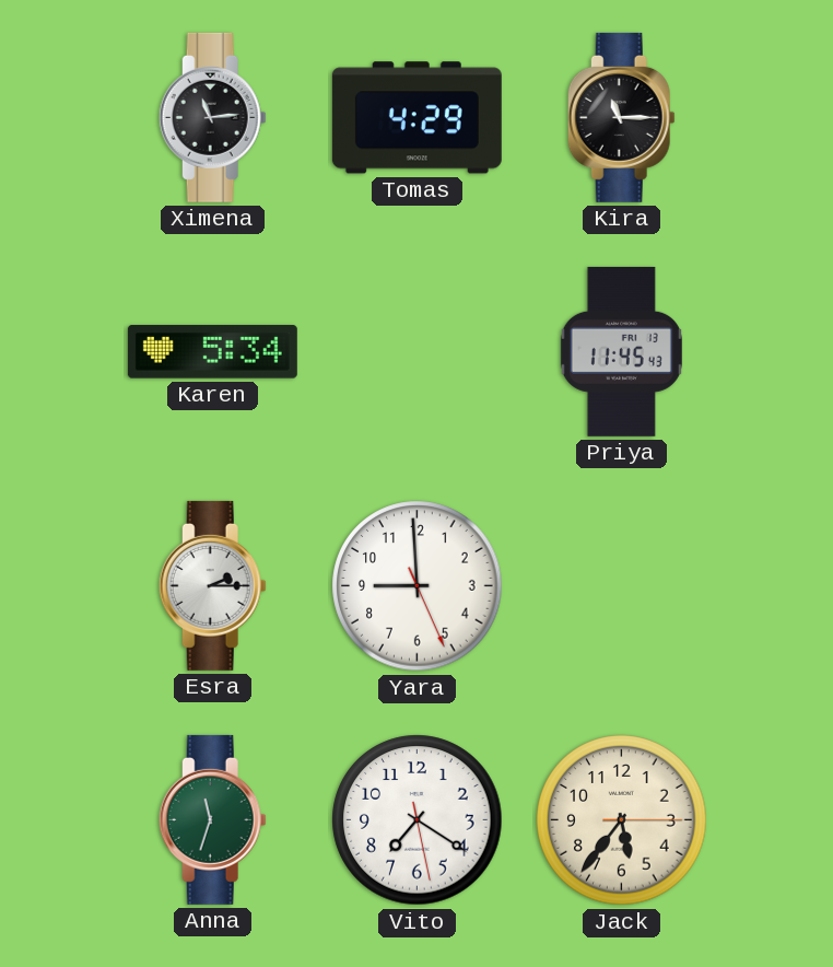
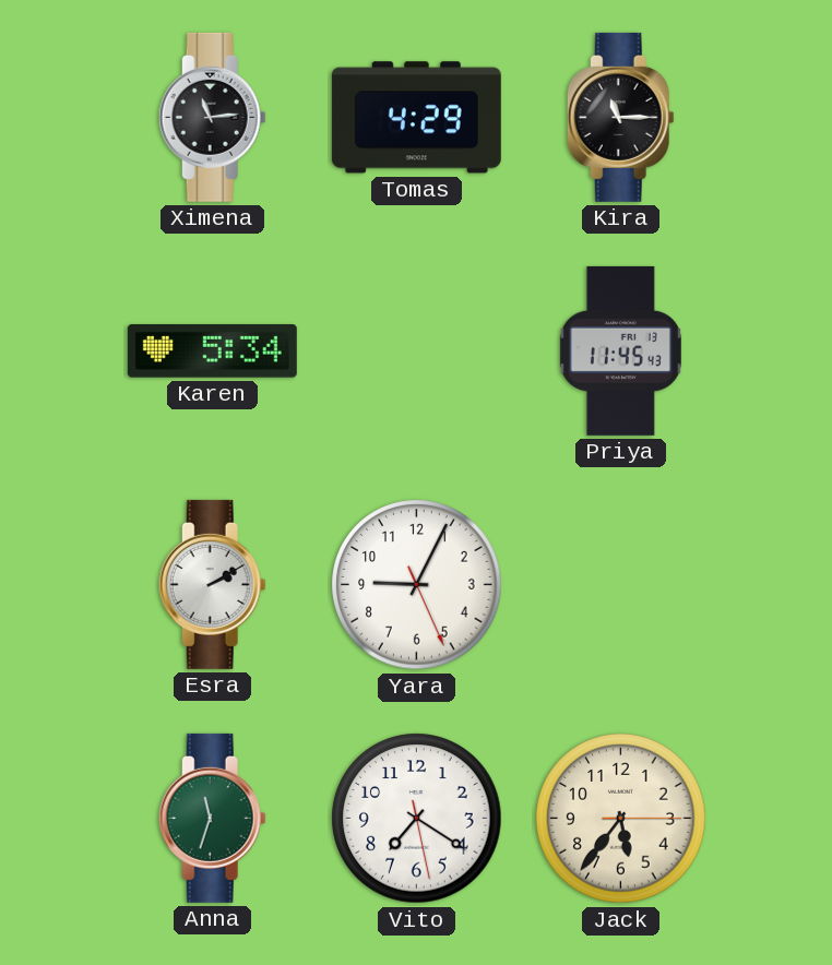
Esra: 2:15 -> 2:10 (212, 584)
Yara: 8:59 -> 9:04 (417, 585)
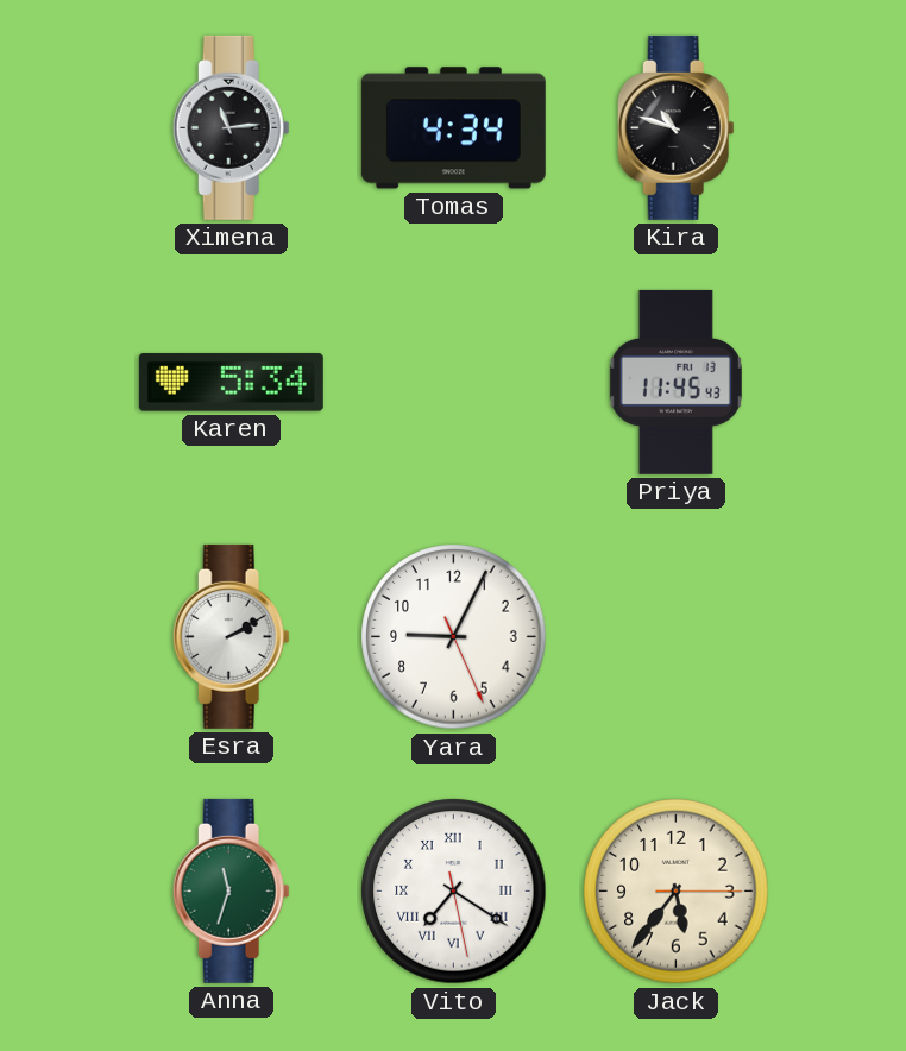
Tomas: 4:29 -> 4:34 (453, 128)
Kira: 11:15 -> 10:48 (675, 127)
Vito numerals: Arabic -> Roman (454, 892)
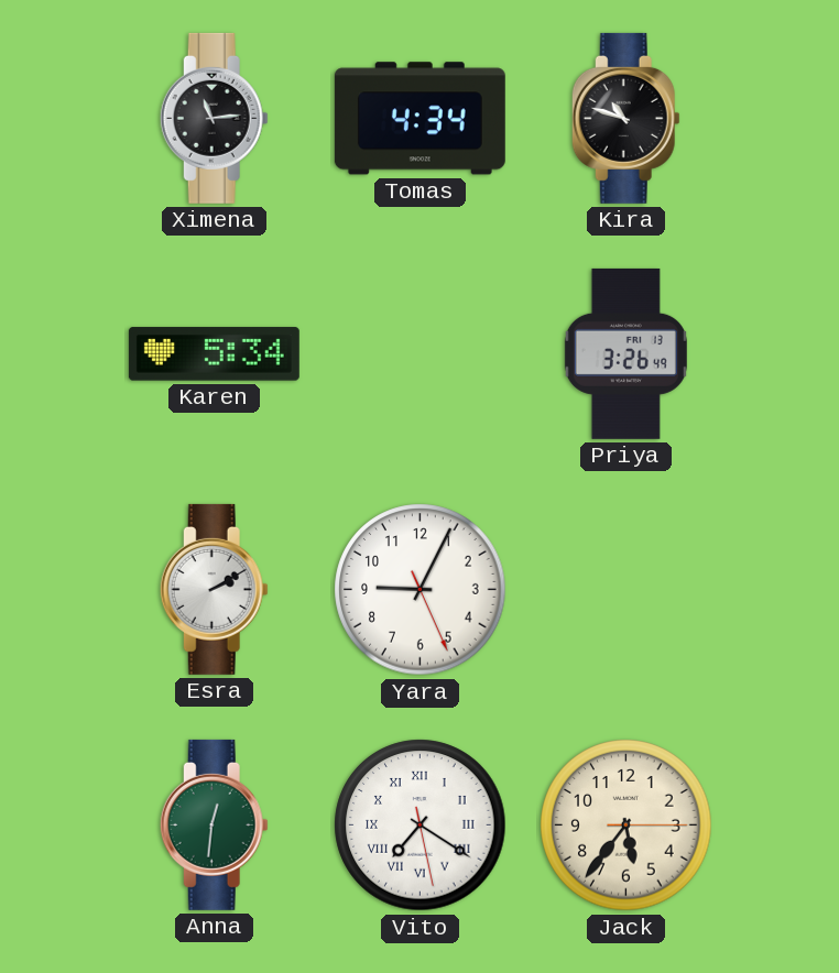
Priya: 11:45 -> 3:26 (625, 353)
Anna: 11:33 -> 12:31 (214, 824)
